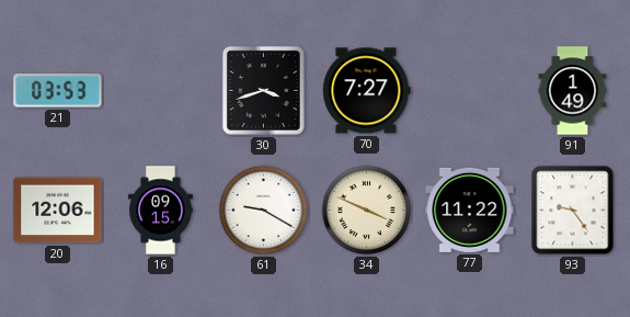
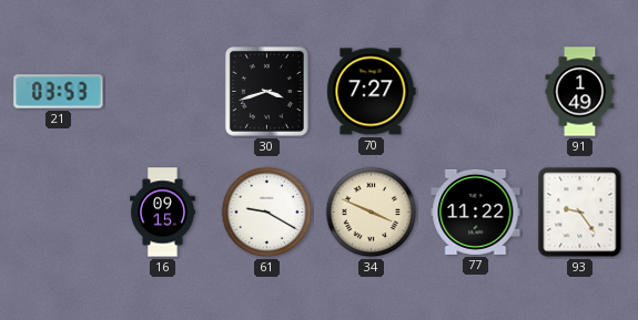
20: 12:06 -> none (58, 211)
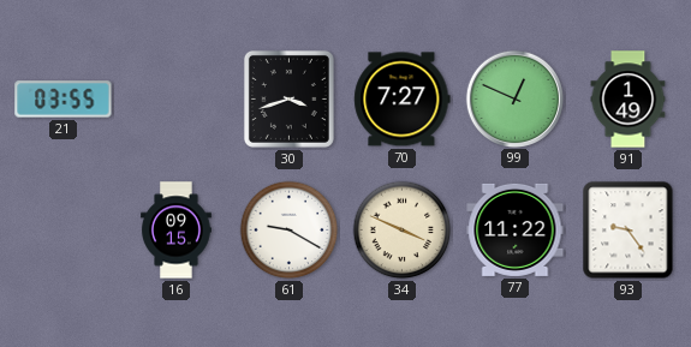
21: 03:53 -> 03:55 (64, 100)
99: none -> 12:49 (514, 98)
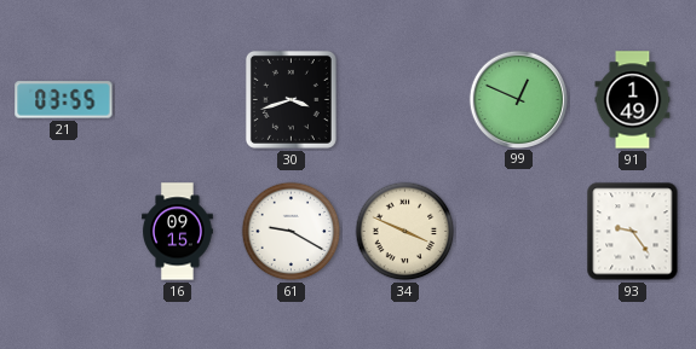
70: 7:27 -> none (403, 100)
77: 11:22 -> none (516, 229)
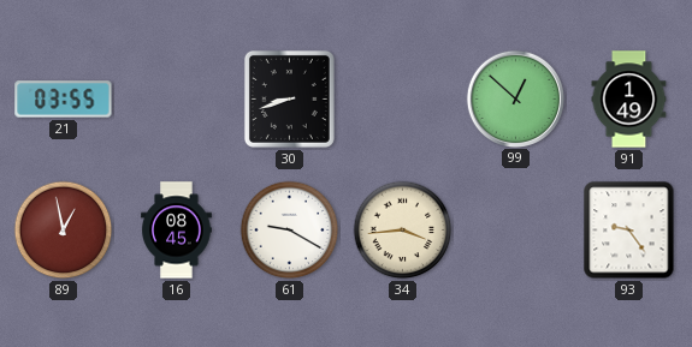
30: 3:42 -> 8:42 (289, 98)
99: 12:49 -> 12:52 (515, 98)
89: none -> 12:58 (64, 231)
16: 09:15 -> 08:45 (177, 231)
34: 3:49 -> 3:44 (403, 231)
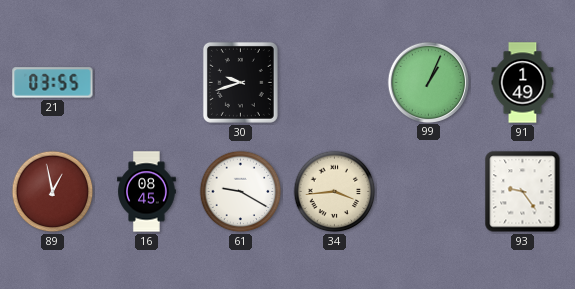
30: 8:42 -> 9:42 (240, 82)
99: 12:52 -> 1:04 (428, 82)
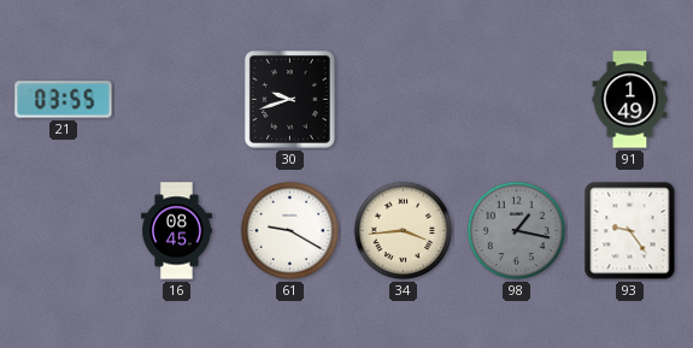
99: 1:04 -> none (428, 82)
89: 12:58 -> none (53, 192)
98: none -> 1:17 (517, 231)
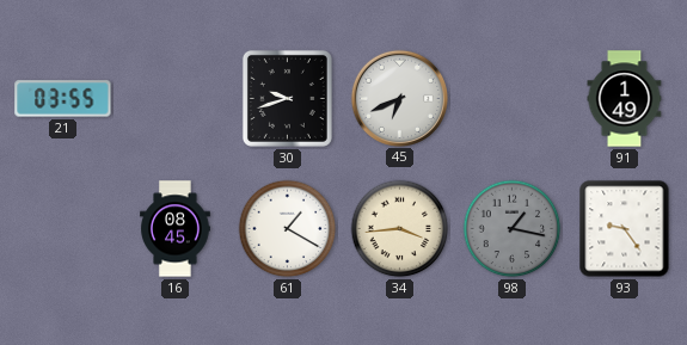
45: none -> 6:41 (399, 98)
61: 9:20 -> 1:20 (288, 229)
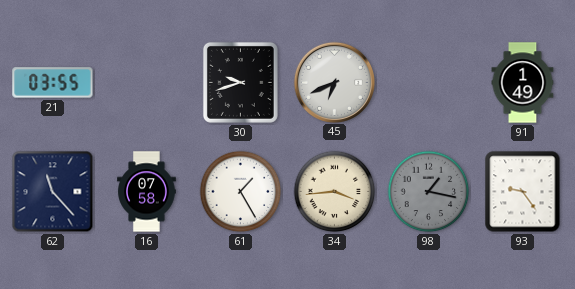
62: none -> 11:23 (53, 192)
16: 08:45 -> 07:58 (147, 192)
61: 1:20 -> 1:25 (241, 192)
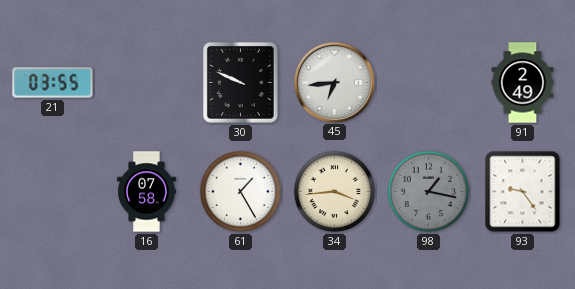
30: 9:42 -> 9:49 (240, 82)
45: 6:41 -> 6:44 (334, 82)
91: 1:49 -> 2:49 (523, 83)
62: 11:23 -> none (53, 192)
